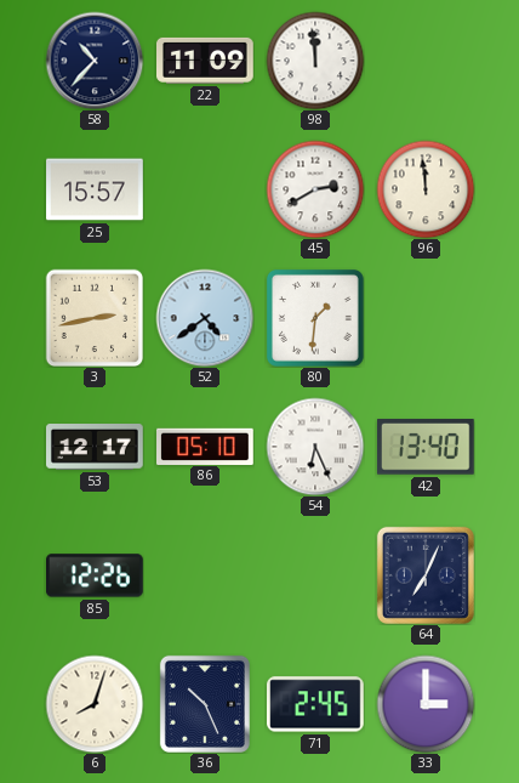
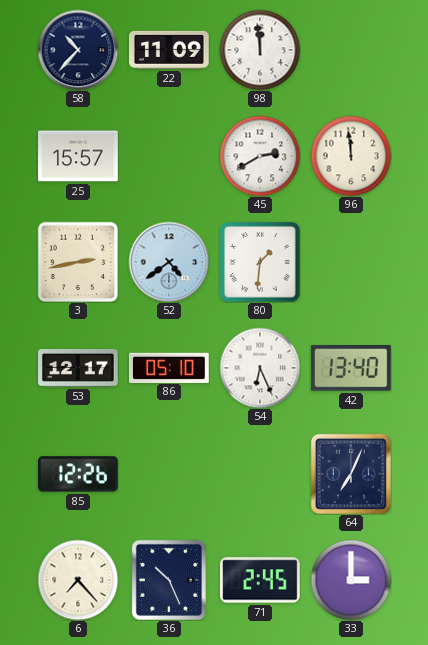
6: 8:03 -> 7:23 (78, 580)
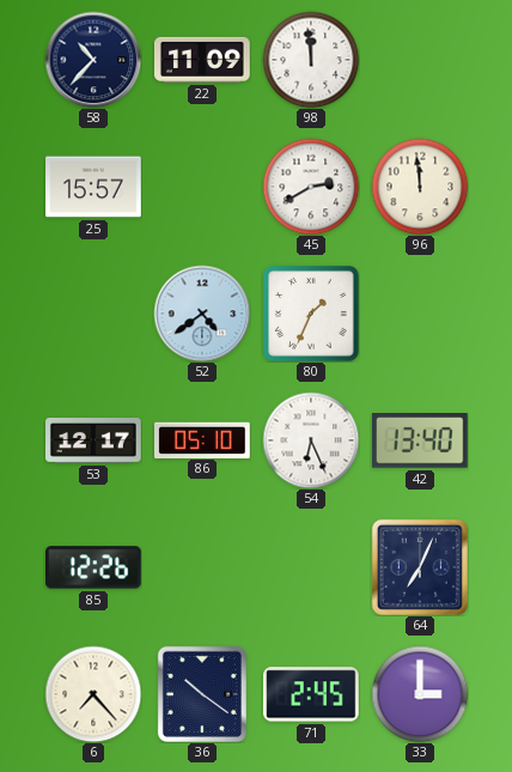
3: 2:43 -> none (78, 262)
80: 1:31 -> 1:34 (311, 314)
36: 10:26 -> 10:21 (202, 694)
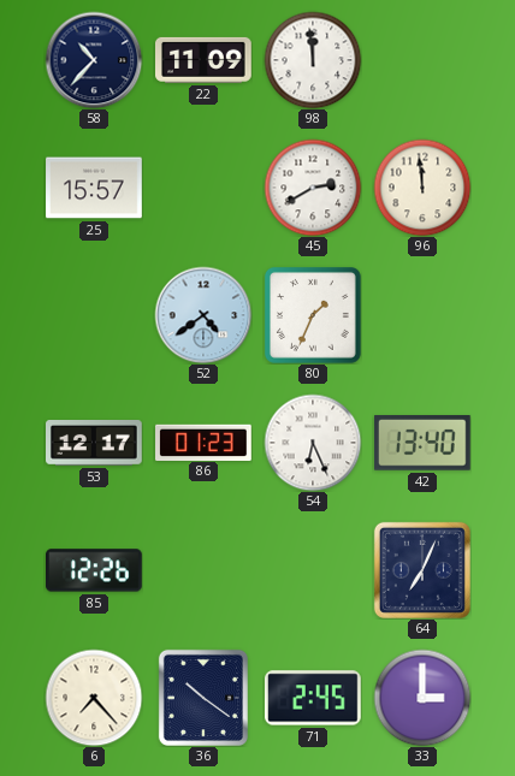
86: 05:10 -> 01:23 (205, 442)
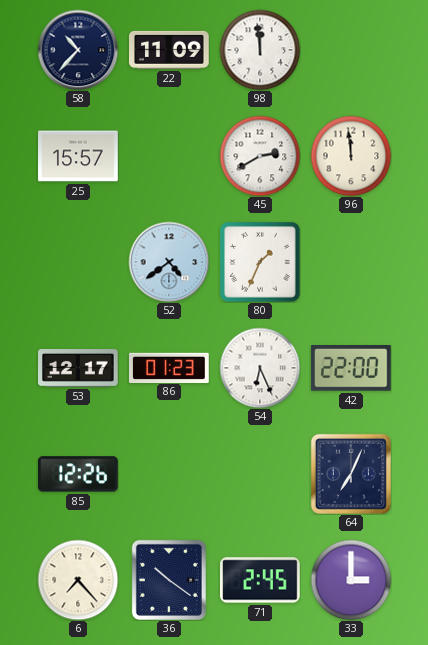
42: 13:40 -> 22:00 (351, 369)
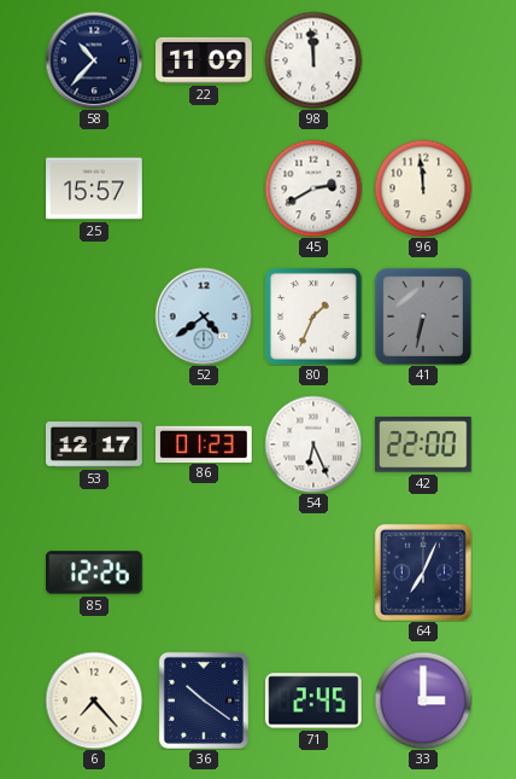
41: none -> 6:32 (423, 316)
